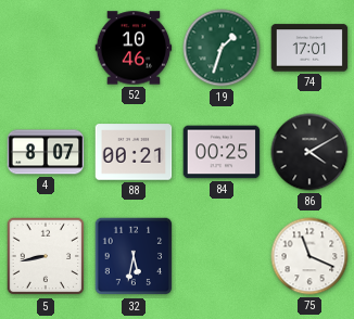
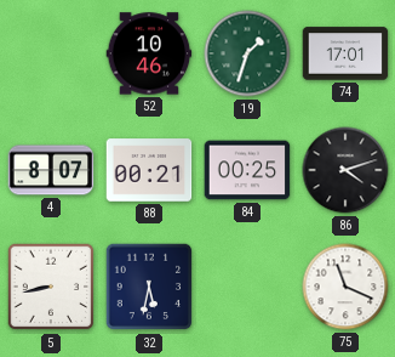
86: 4:10 -> 4:12 (345, 170)
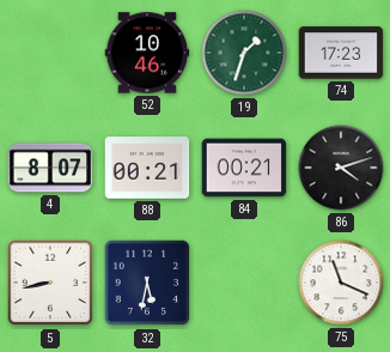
74: 17:01 -> 17:23 (341, 53)
84: 00:25 -> 00:21 (244, 168)
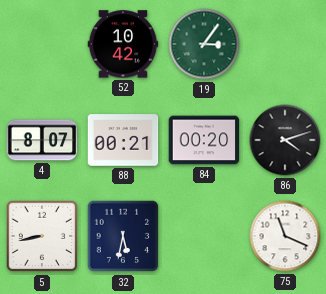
52: 10:46 -> 10:42 (123, 44)
19: 1:33 -> 3:06 (204, 44)
74: 17:23 -> none (341, 53)
84: 00:21 -> 00:20 (204, 140)
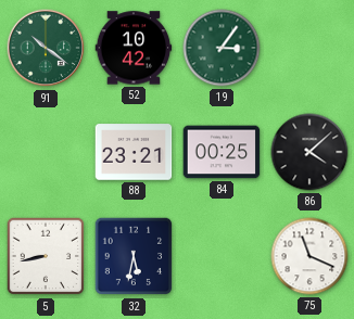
91: none -> 10:21 (46, 48)
4: 8:07 -> none (42, 140)
88: 00:21 -> 23:21 (134, 152)
84: 00:20 -> 00:25 (222, 152)
86: 4:12 -> 4:08 (309, 152)
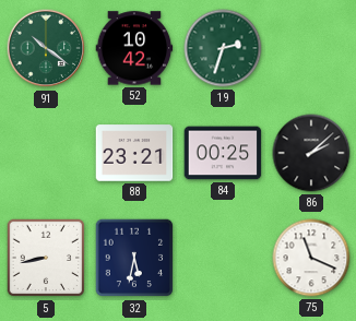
19: 3:06 -> 2:33 (223, 48)
86: 4:08 -> 2:08 (311, 153)
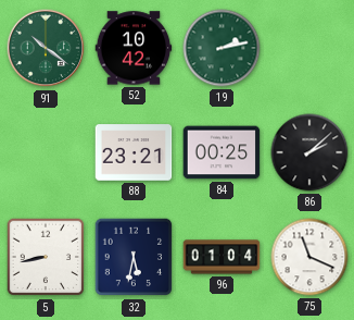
19: 2:33 -> 2:13 (222, 48)
96: none -> 01:04 (222, 257)
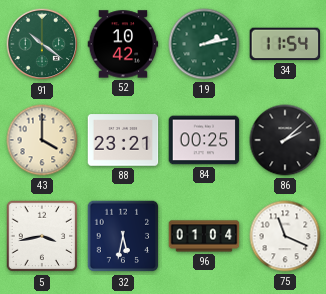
34: none -> 11:54 (285, 44)
43: none -> 4:00 (42, 140)
5: 8:43 -> 3:43 (42, 236)
